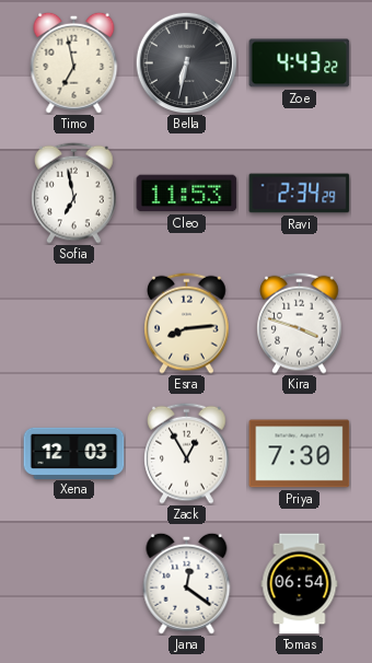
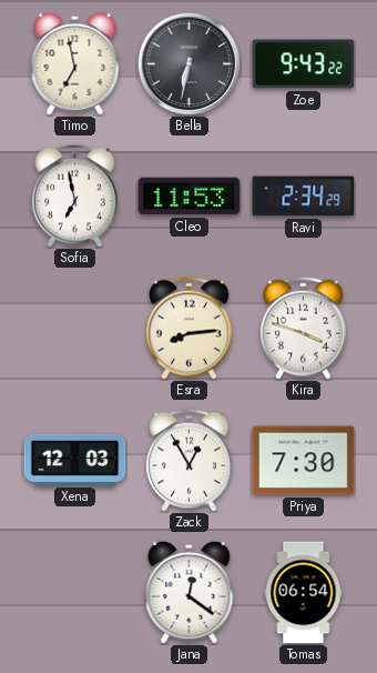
Zoe: 4:43 -> 9:43 (304, 64)
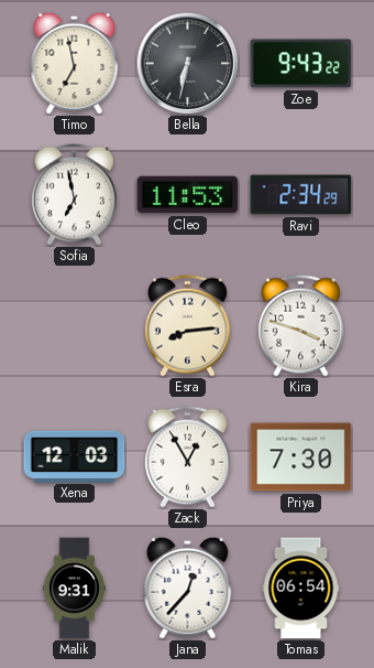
Malik: none -> 9:31 (74, 589)
Jana: 12:21 -> 12:37 (188, 588)
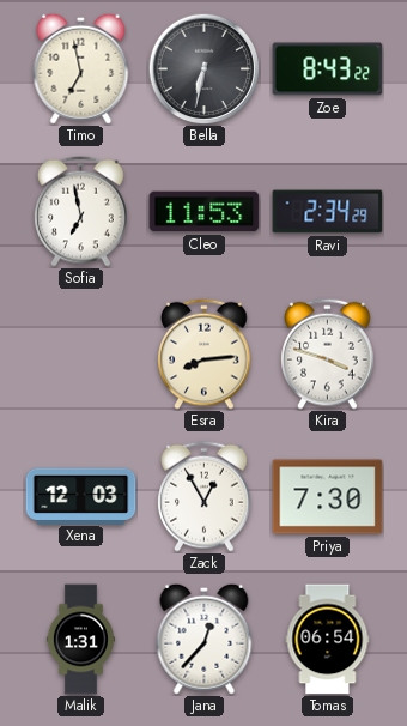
Zoe: 9:43 -> 8:43 (328, 69)
Malik: 9:31 -> 1:31 (80, 640)
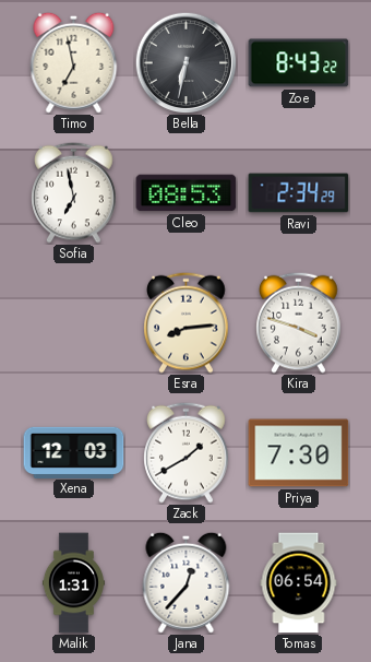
Cleo: 11:53 -> 08:53 (187, 193)
Zack: 12:55 -> 1:40 (187, 452)
